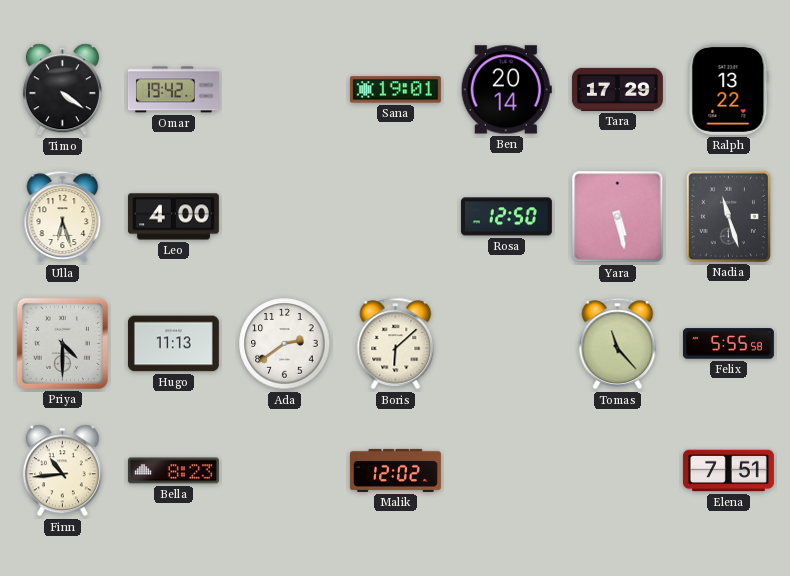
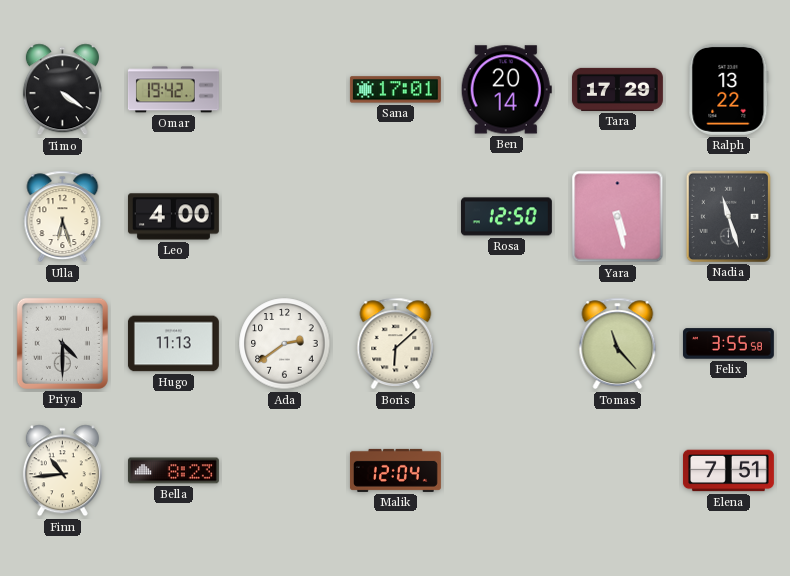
Sana: 19:01 -> 17:01 (395, 90)
Felix: 5:55 -> 3:55 (728, 344)
Malik: 12:02 -> 12:04 (395, 470)
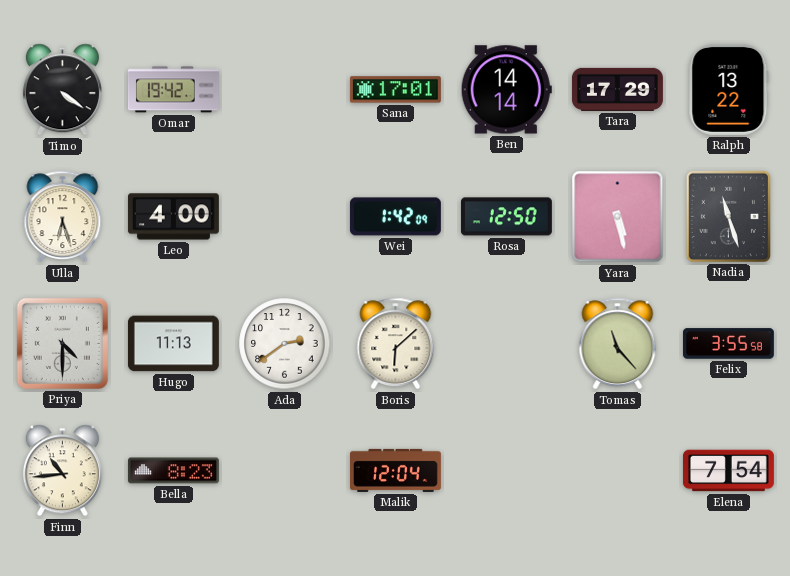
Ben: 20:14 -> 14:14 (506, 90)
Wei: none -> 1:42 (395, 217)
Elena: 7:51 -> 7:54 (728, 471)
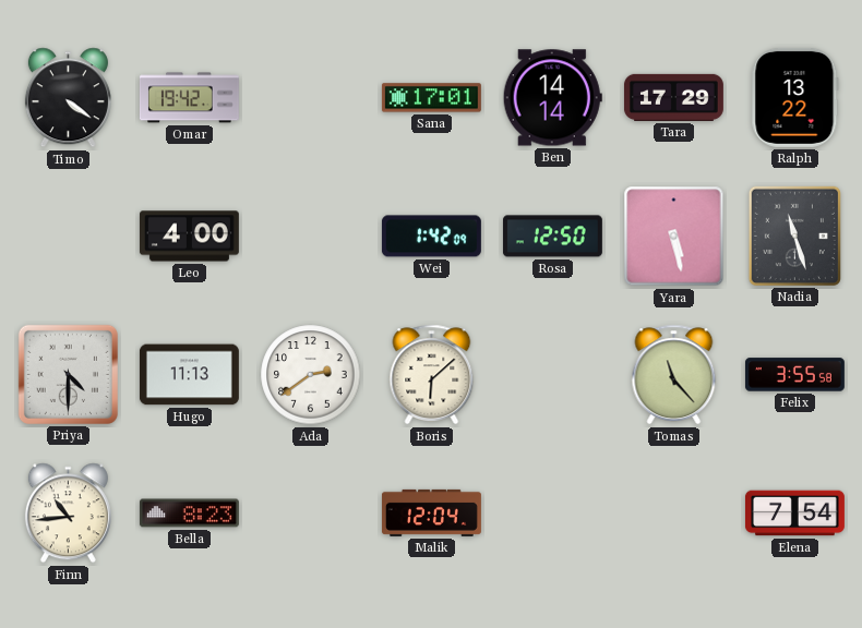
Ulla: 6:27 -> none (63, 217)
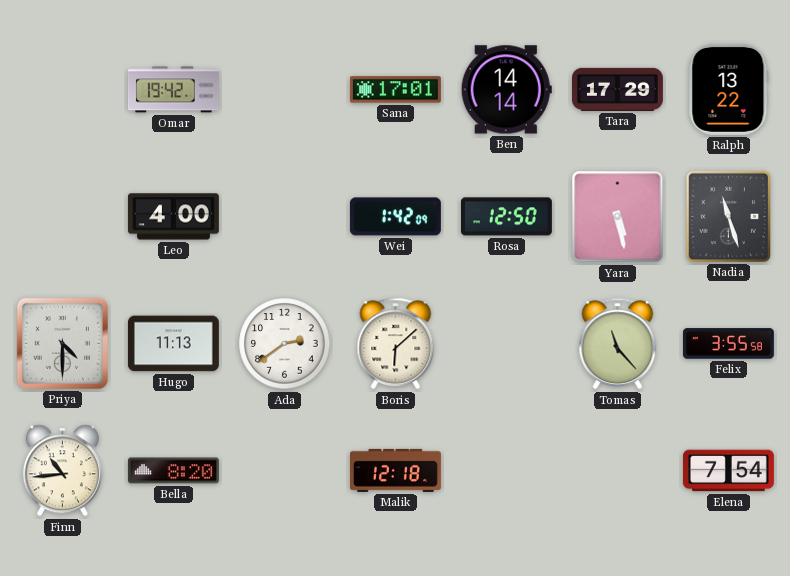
Timo: 4:21 -> none (68, 98)
Bella: 8:23 -> 8:20 (173, 471)
Malik: 12:04 -> 12:18 (395, 470)
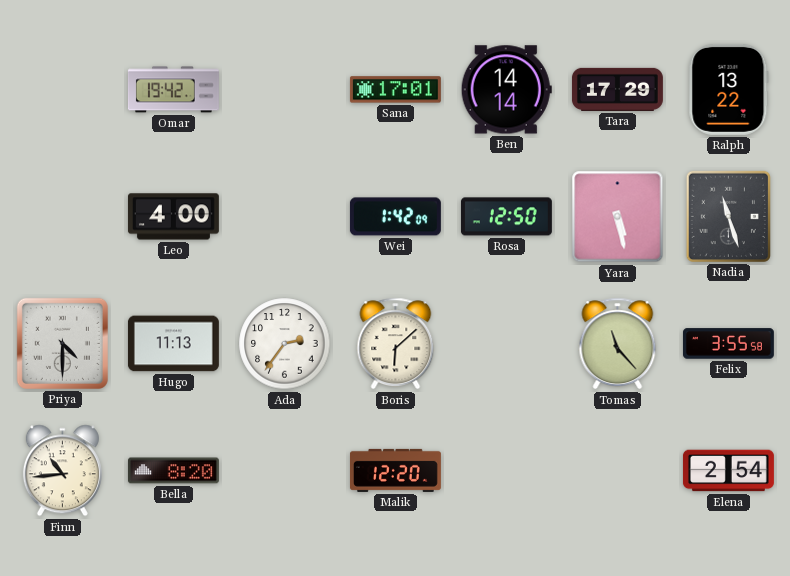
Ada: 2:39 -> 2:36 (285, 344)
Malik: 12:18 -> 12:20 (395, 470)
Elena: 7:54 -> 2:54 (728, 471)
